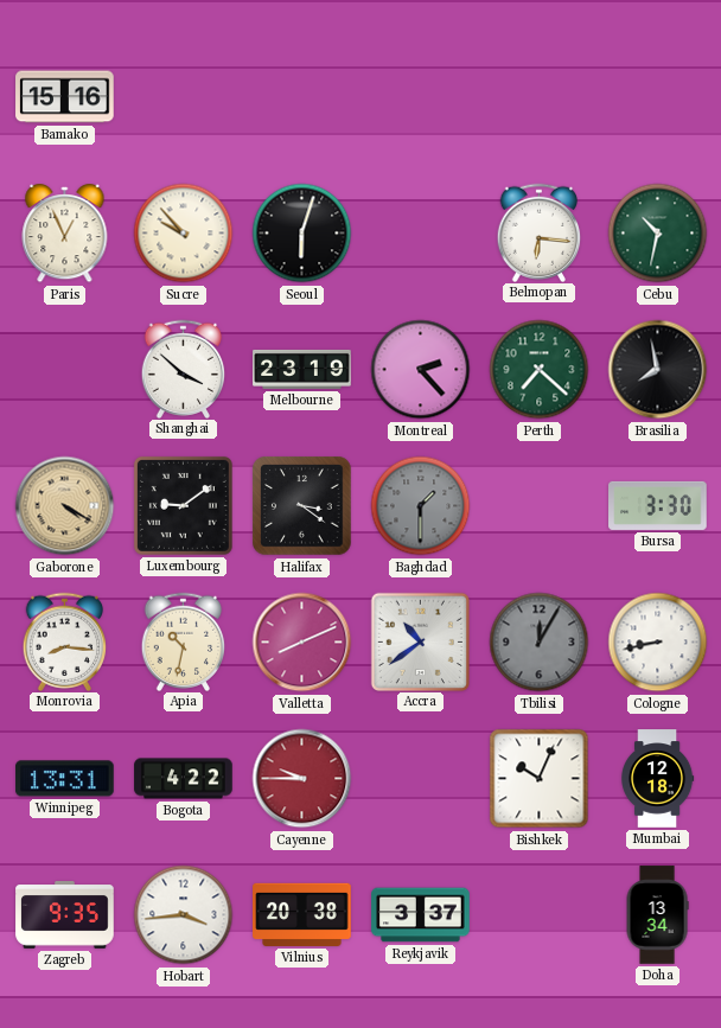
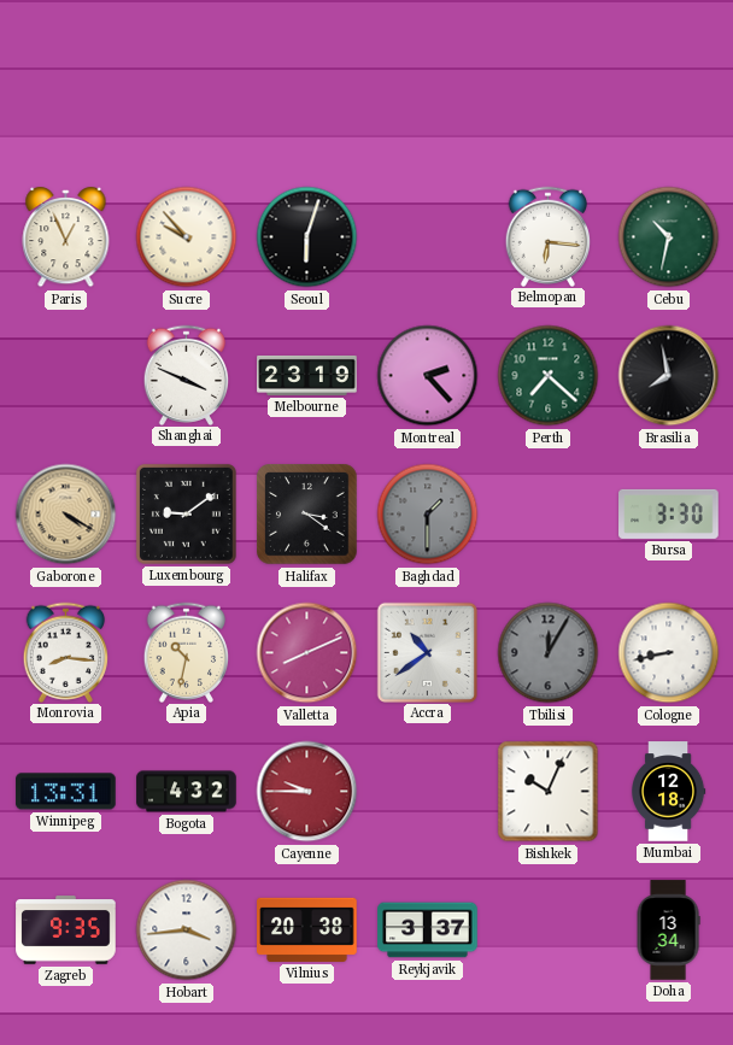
Bamako: 15:16 -> none (65, 97)
Shanghai: 3:52 -> 3:49 (187, 375)
Bogota: 4:22 -> 4:32 (187, 792)
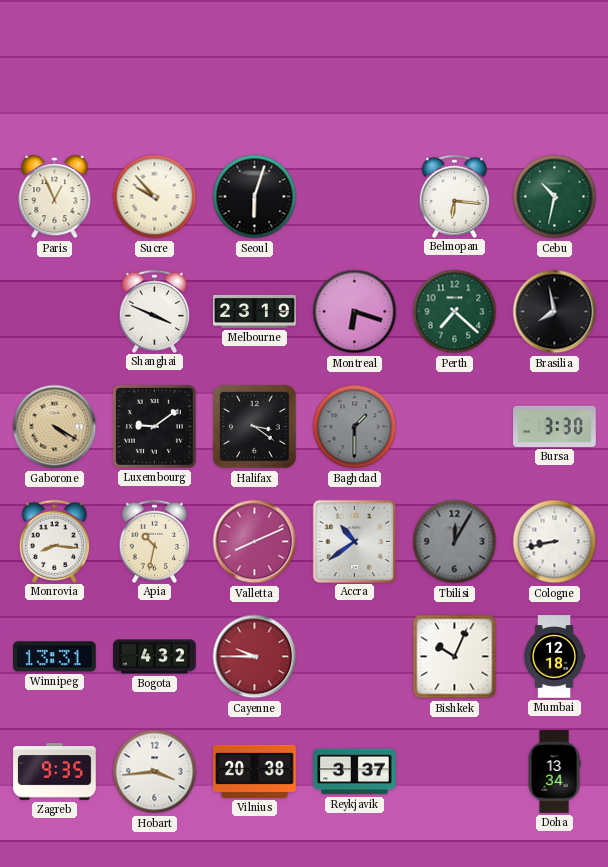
Montreal: 2:23 -> 6:18 (355, 312)
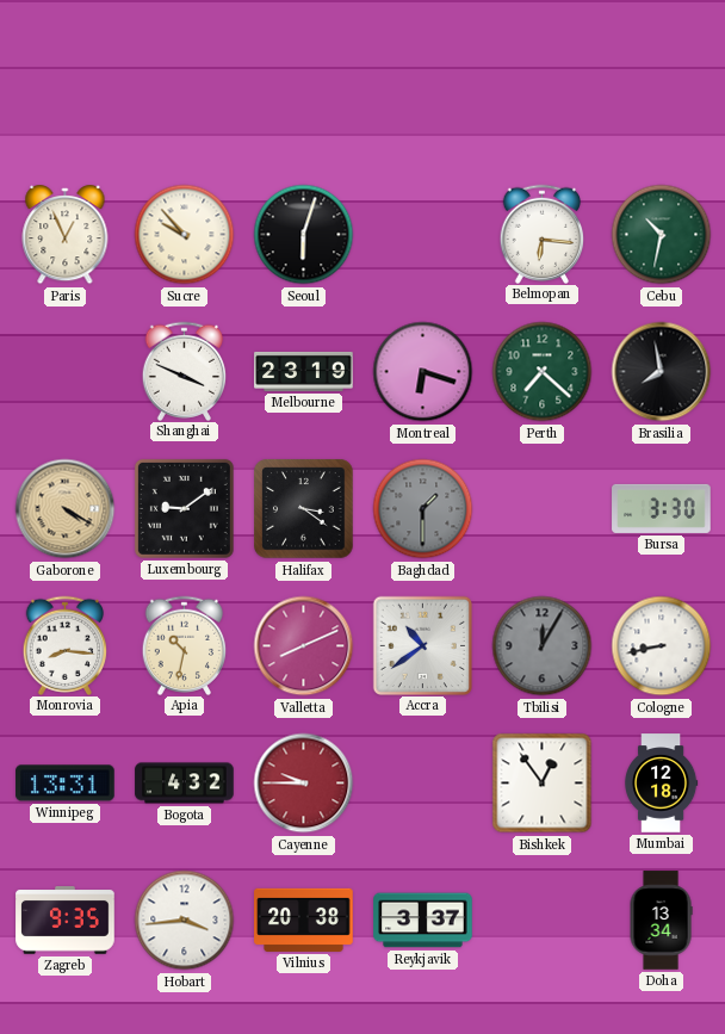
Bishkek: 10:04 -> 12:54 (543, 784)
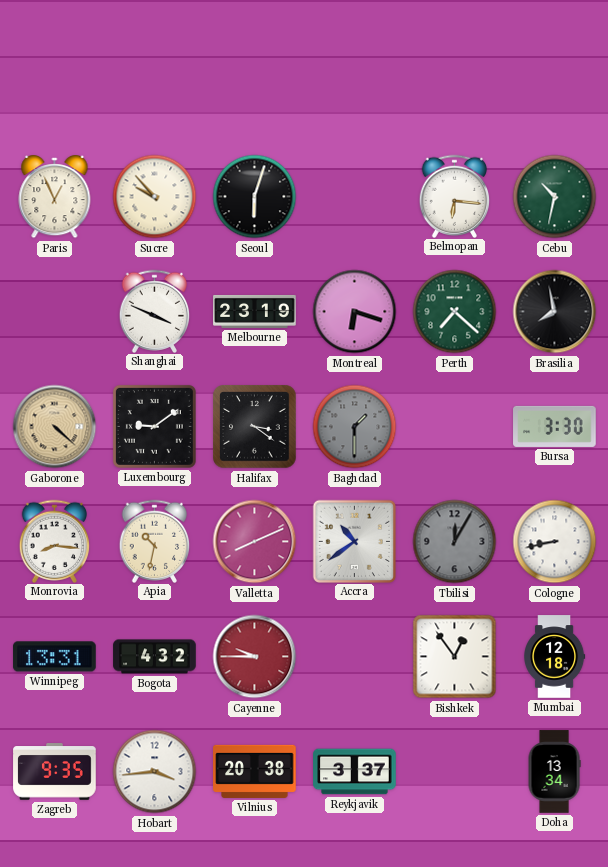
Gaborone: 4:20 -> 4:22 (55, 427)
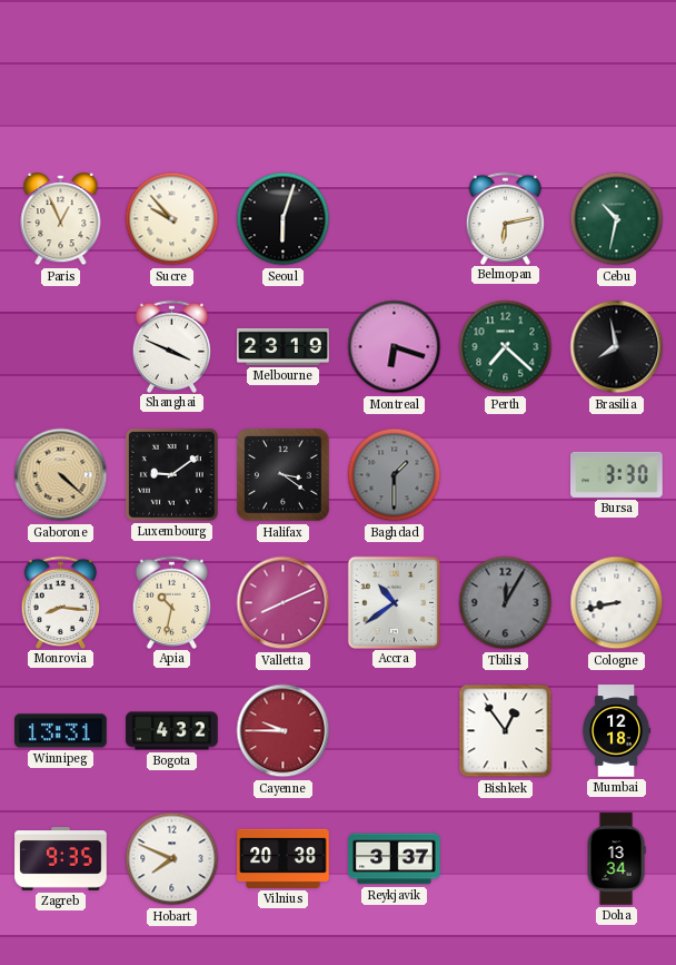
Belmopan: 6:16 -> 6:13 (506, 218)
Hobart: 3:44 -> 7:49 (172, 859)
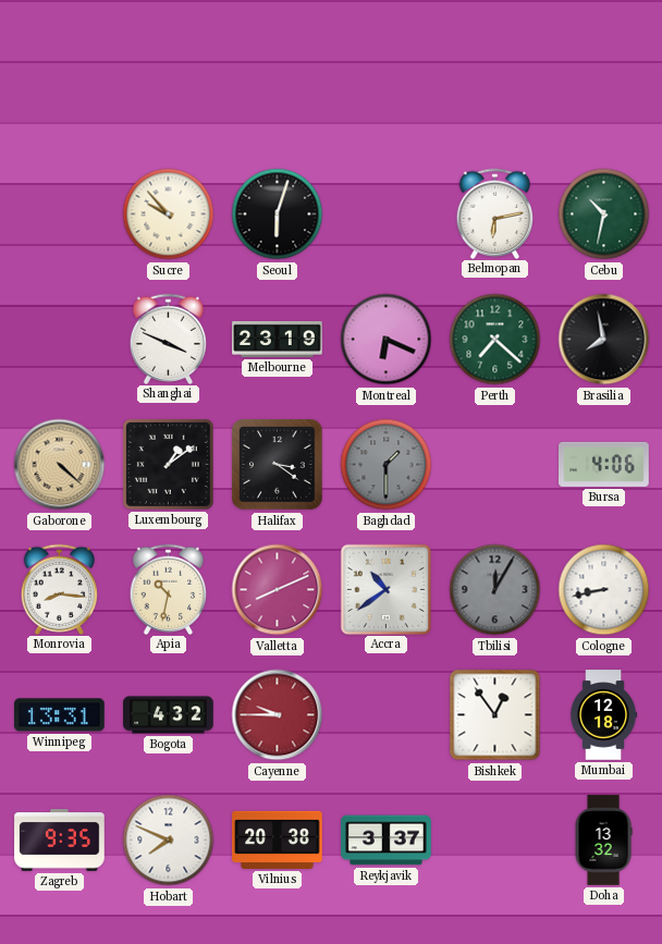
Paris: 12:56 -> none (61, 220)
Montreal: 6:18 -> 6:19 (387, 340)
Luxembourg: 9:09 -> 1:09 (168, 464)
Bursa: 3:30 -> 4:06 (604, 464)
Doha: 13:34 -> 13:32 (603, 841)
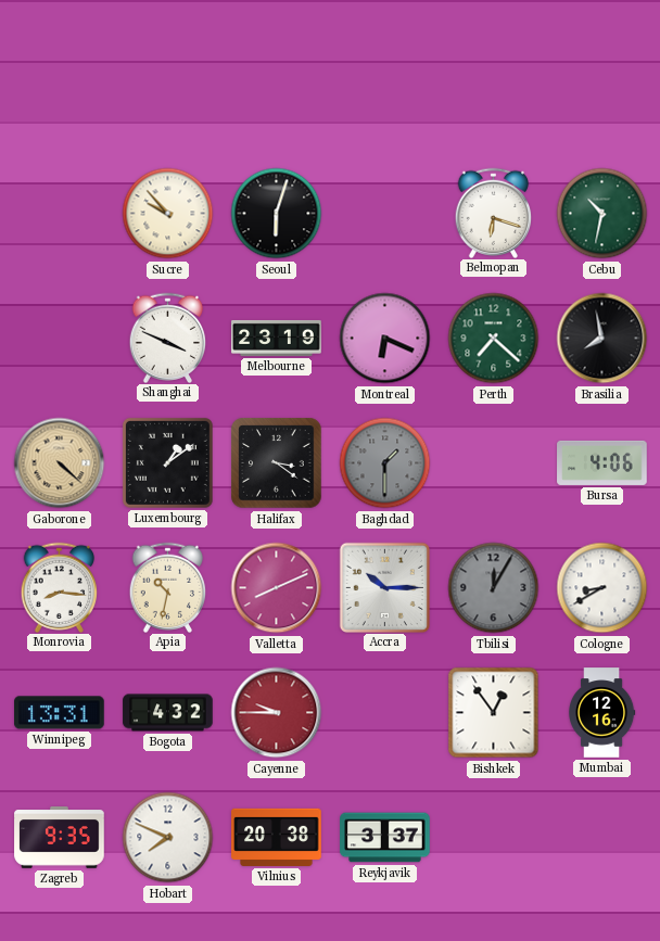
Belmopan: 6:13 -> 6:18 (494, 213)
Accra: 10:39 -> 10:15 (384, 587)
Cologne: 8:43 -> 8:40 (602, 588)
Mumbai: 12:18 -> 12:16 (602, 713)
Doha: 13:32 -> none (603, 841)
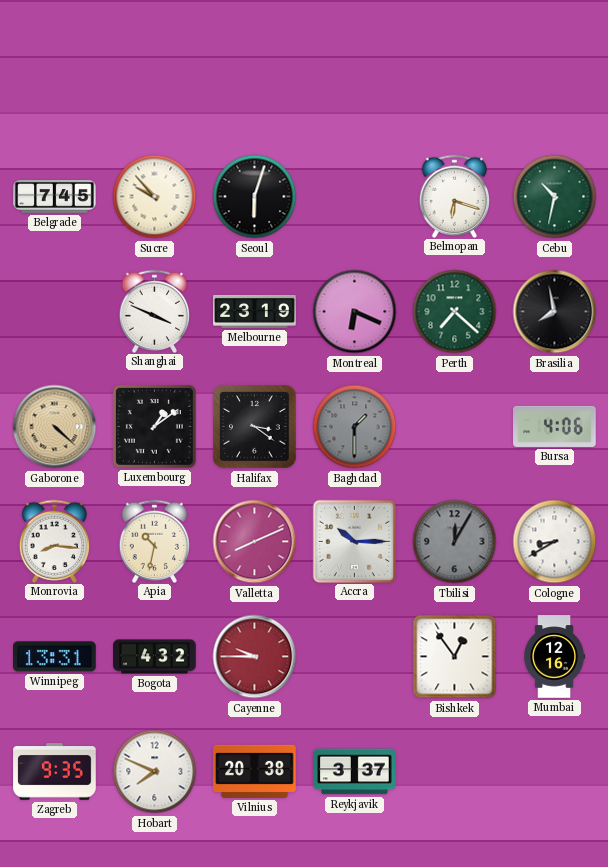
Belgrade: none -> 7:45 (55, 197)
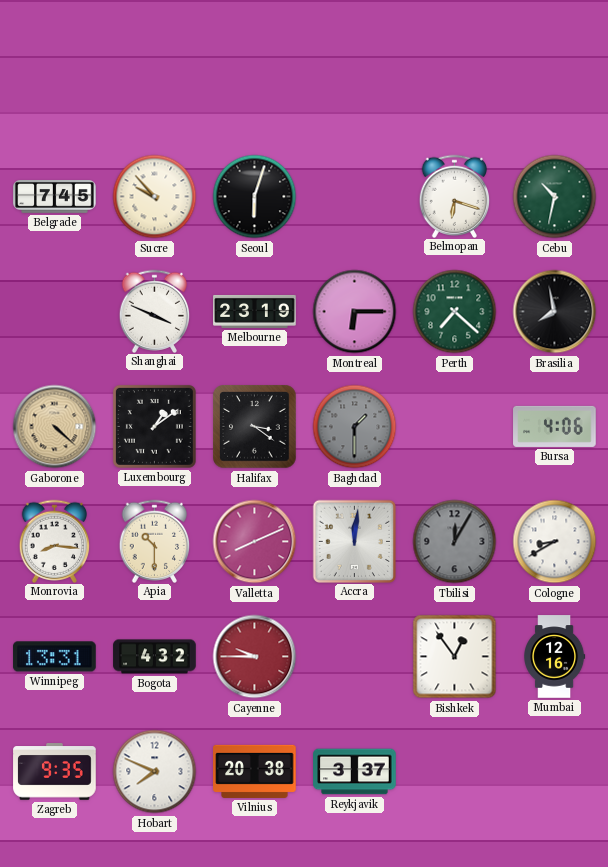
Montreal: 6:19 -> 6:15 (355, 312)
Apia: 10:32 -> 10:30 (155, 541)
Accra: 10:15 -> 12:01 (354, 541)
